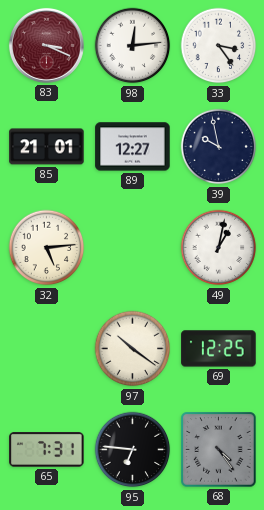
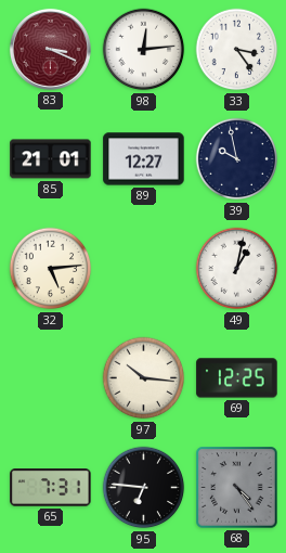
97: 10:21 -> 10:16 (144, 378)
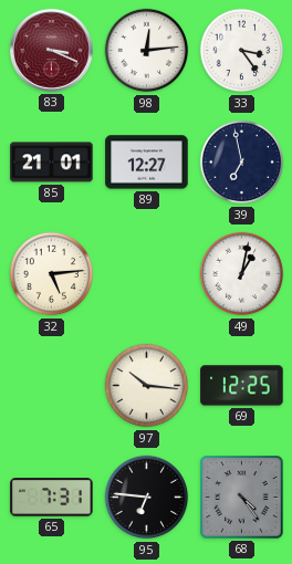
39: 9:58 -> 6:58 (242, 163)
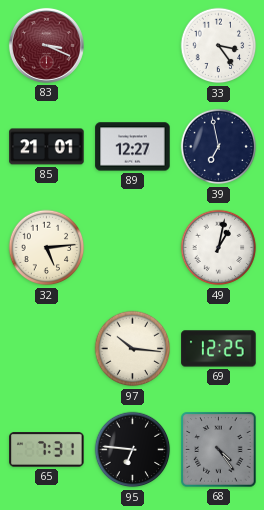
98: 12:14 -> none (147, 51)
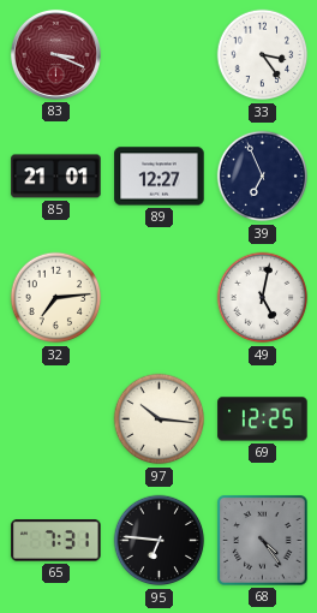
39: 6:58 -> 6:56 (263, 177)
32: 5:14 -> 7:14 (56, 298)
49: 1:02 -> 5:02 (263, 298)
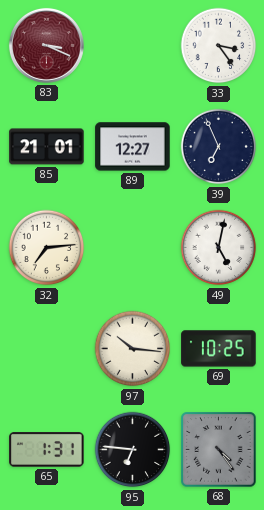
69: 12:25 -> 10:25 (219, 349)
65: 7:31 -> 1:31 (47, 450)
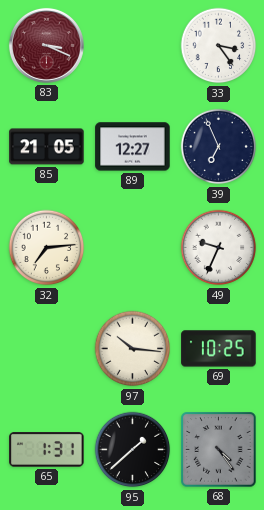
85: 21:01 -> 21:05 (47, 147)
49: 5:02 -> 9:34 (219, 248)
95: 6:46 -> 1:38 (133, 450)
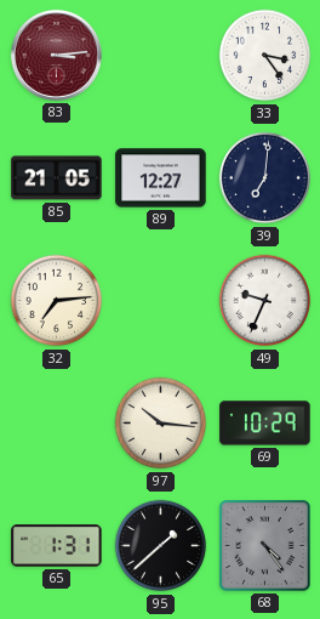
83: 3:19 -> 3:14 (56, 55)
39: 6:56 -> 7:01 (265, 178)
69: 10:25 -> 10:29 (265, 424)
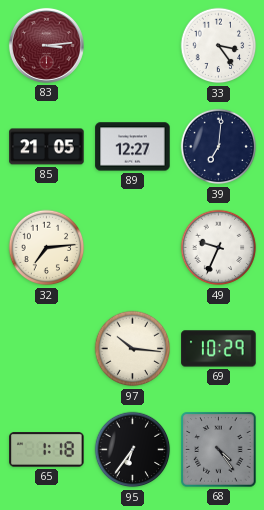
65: 1:31 -> 1:18 (47, 450)
95: 1:38 -> 6:36 (133, 450)
